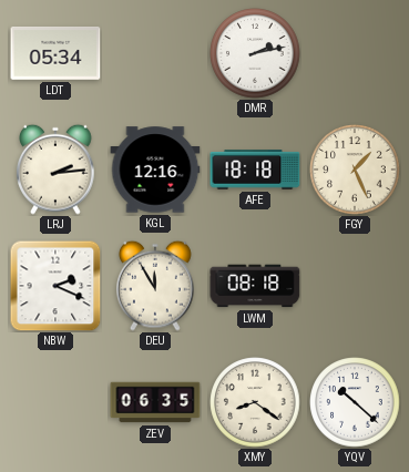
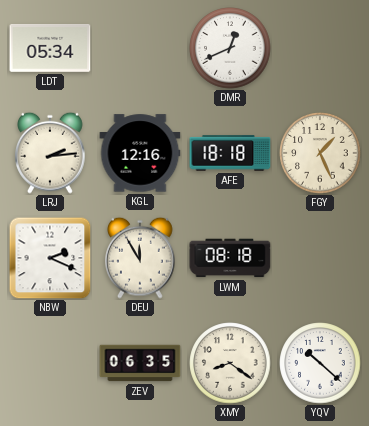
DMR: 2:13 -> 12:41 (230, 48)
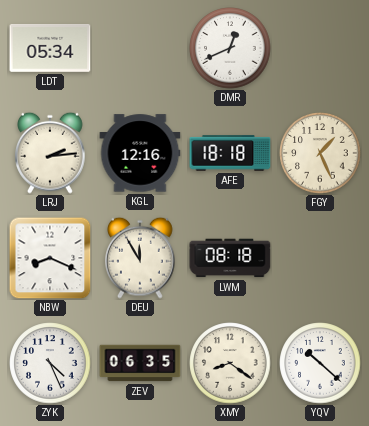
NBW: 2:19 -> 8:19 (50, 258)
ZYK: none -> 4:26 (50, 363)
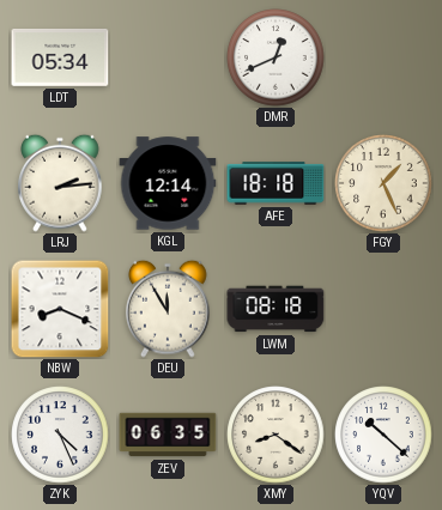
KGL: 12:16 -> 12:14 (168, 183)
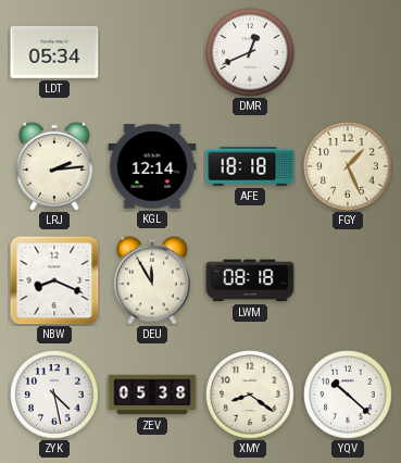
ZYK: 4:26 -> 4:28 (54, 395)
ZEV: 06:35 -> 05:38 (152, 395)
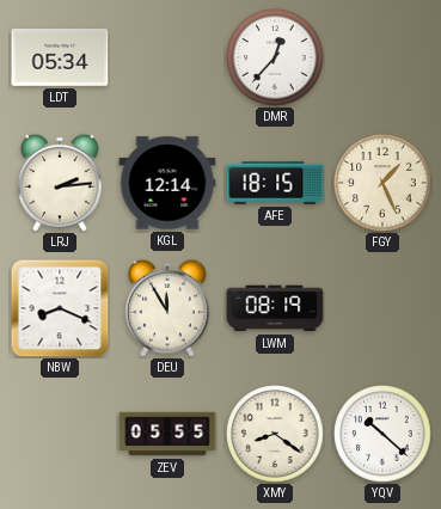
DMR: 12:41 -> 12:37 (275, 57)
AFE: 18:18 -> 18:15 (275, 183)
LWM: 08:18 -> 08:19 (275, 308)
ZYK: 4:28 -> none (54, 395)
ZEV: 05:38 -> 05:55 (167, 434)
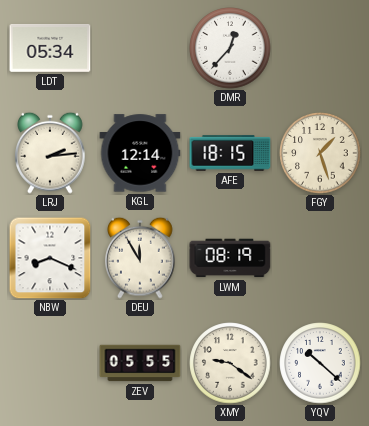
FGY: 1:26 -> 1:27 (320, 153)
XMY: 8:21 -> 9:21 (230, 363)
